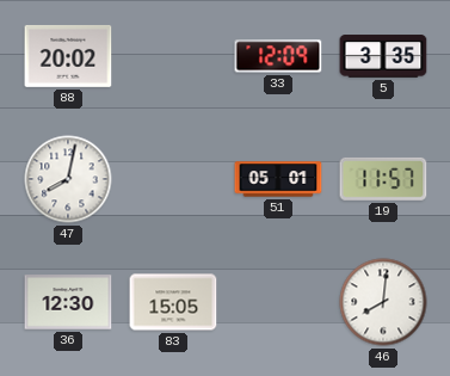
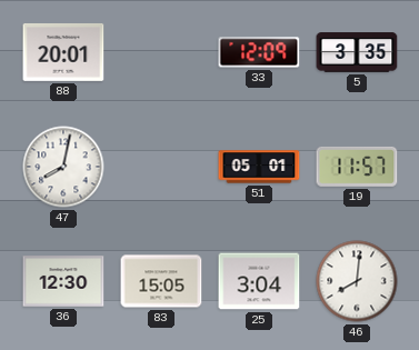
88: 20:02 -> 20:01 (63, 52)
25: none -> 3:04 (259, 281)
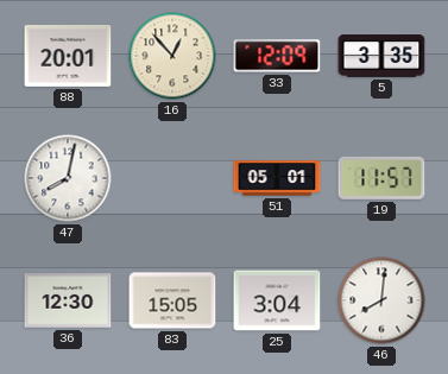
16: none -> 12:53 (172, 56)
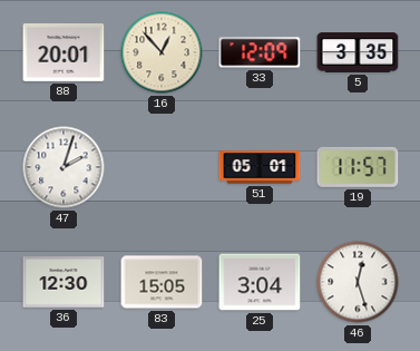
47: 8:02 -> 2:03 (64, 167)
46: 8:01 -> 12:27 (358, 282)
